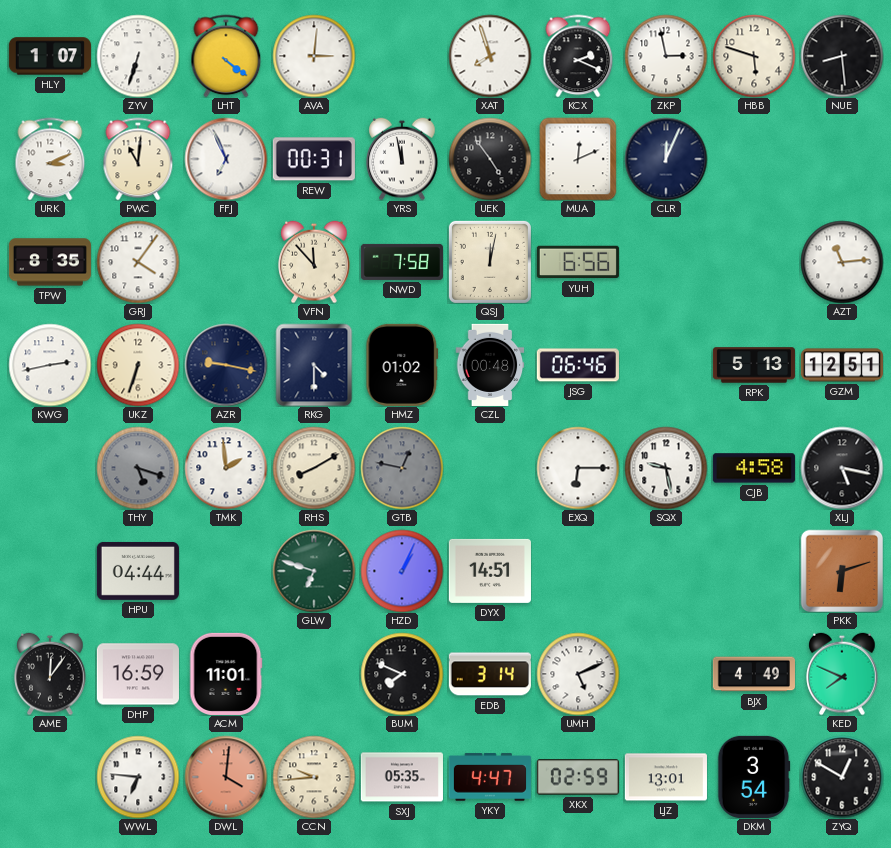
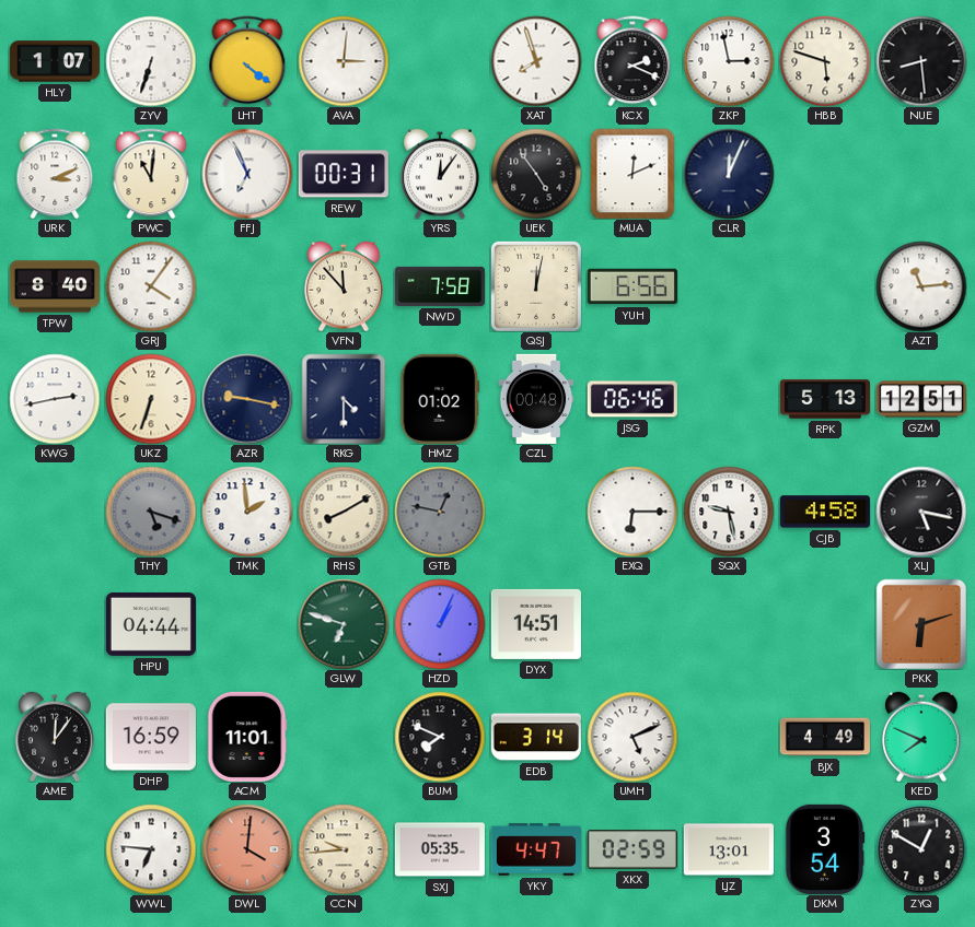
YRS: 11:58 -> 12:06 (440, 174)
TPW: 8:35 -> 8:40 (55, 286)
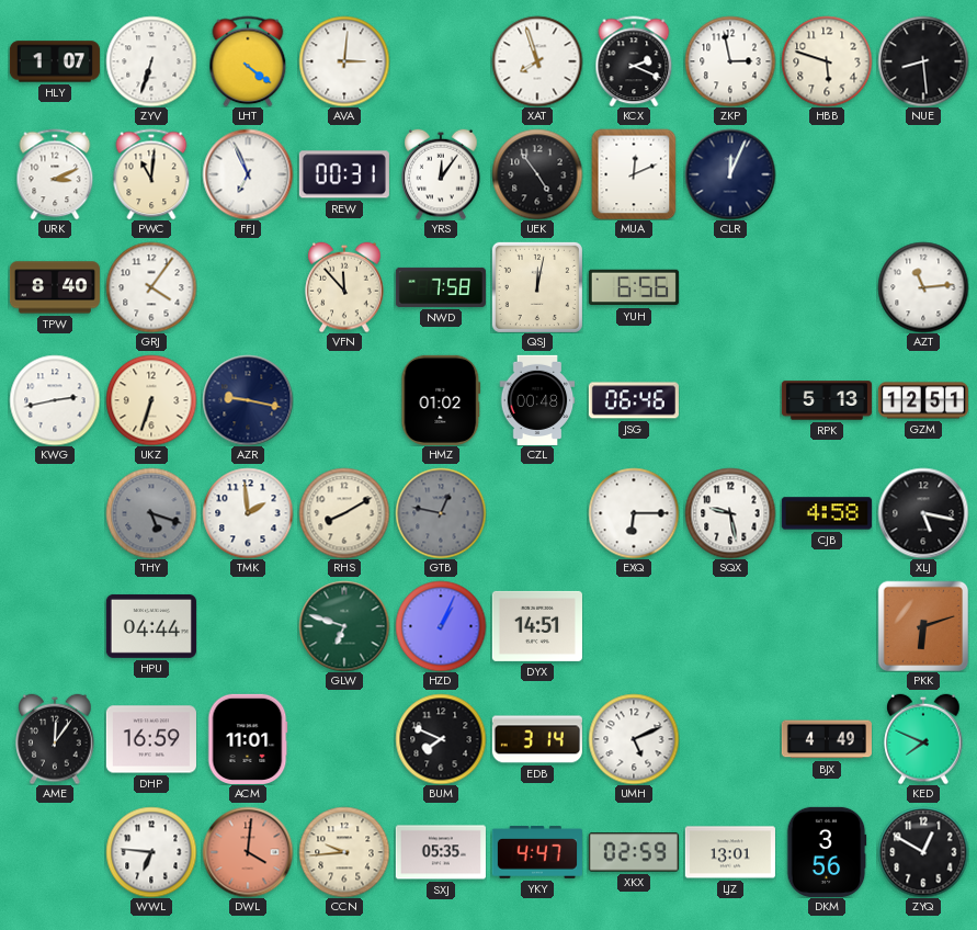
RKG: 4:30 -> none (344, 399)
DKM: 3:54 -> 3:56 (827, 852)
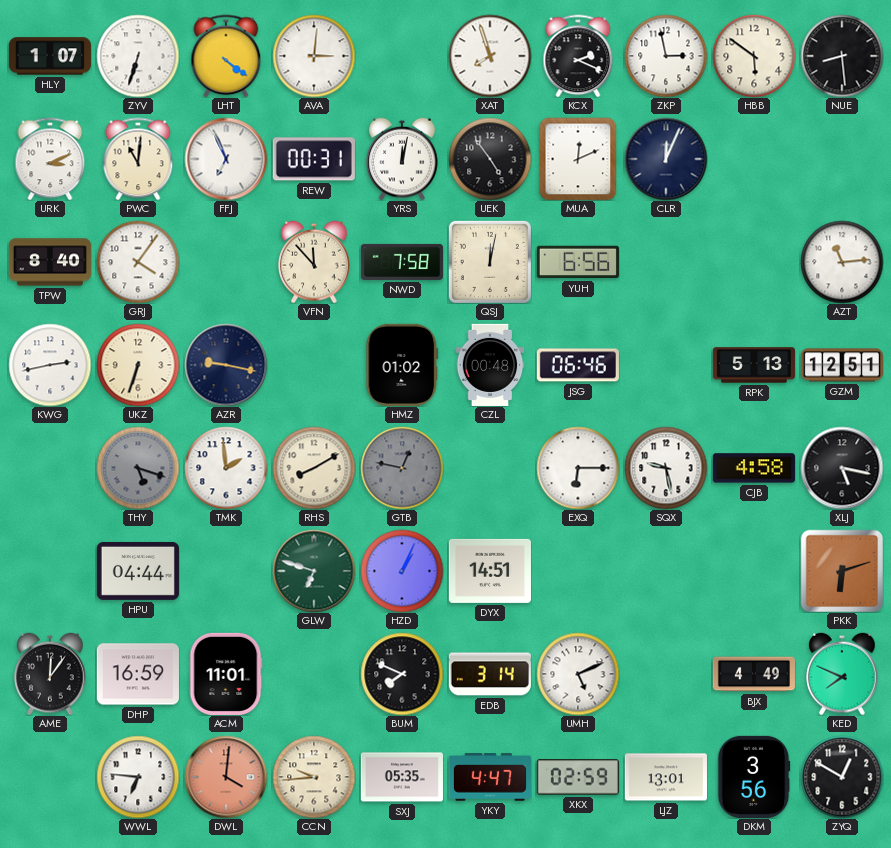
HBB: 5:48 -> 5:51 (754, 56)
YRS: 12:06 -> 12:02 (402, 159)
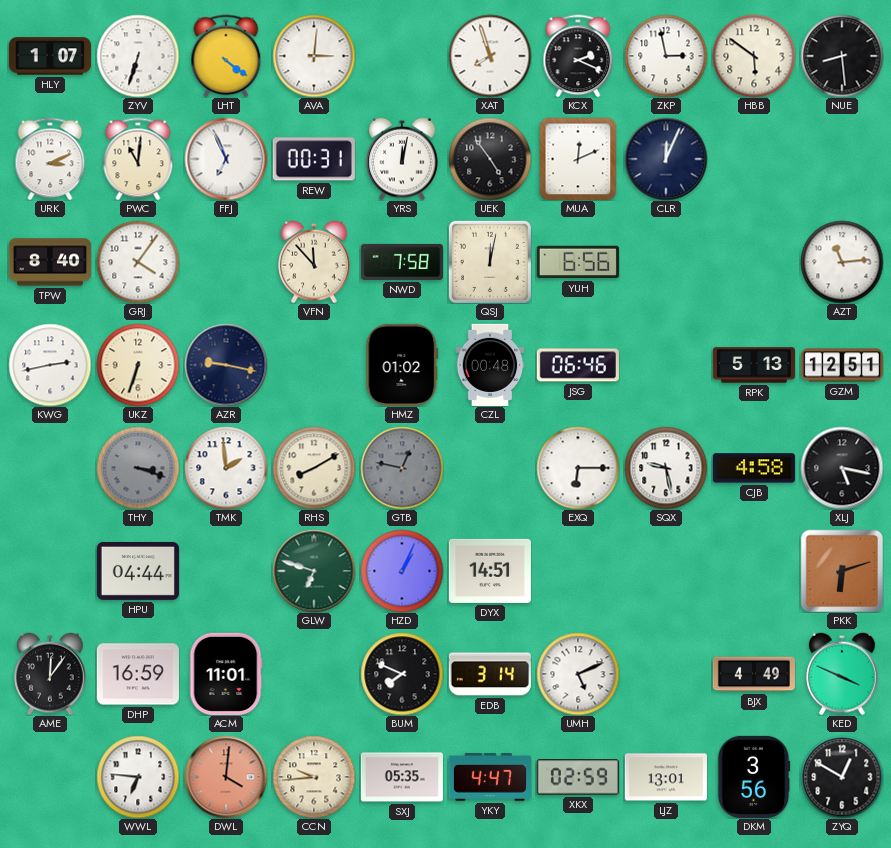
THY: 5:18 -> 3:18 (138, 468)
KED: 7:49 -> 3:49 (842, 674)
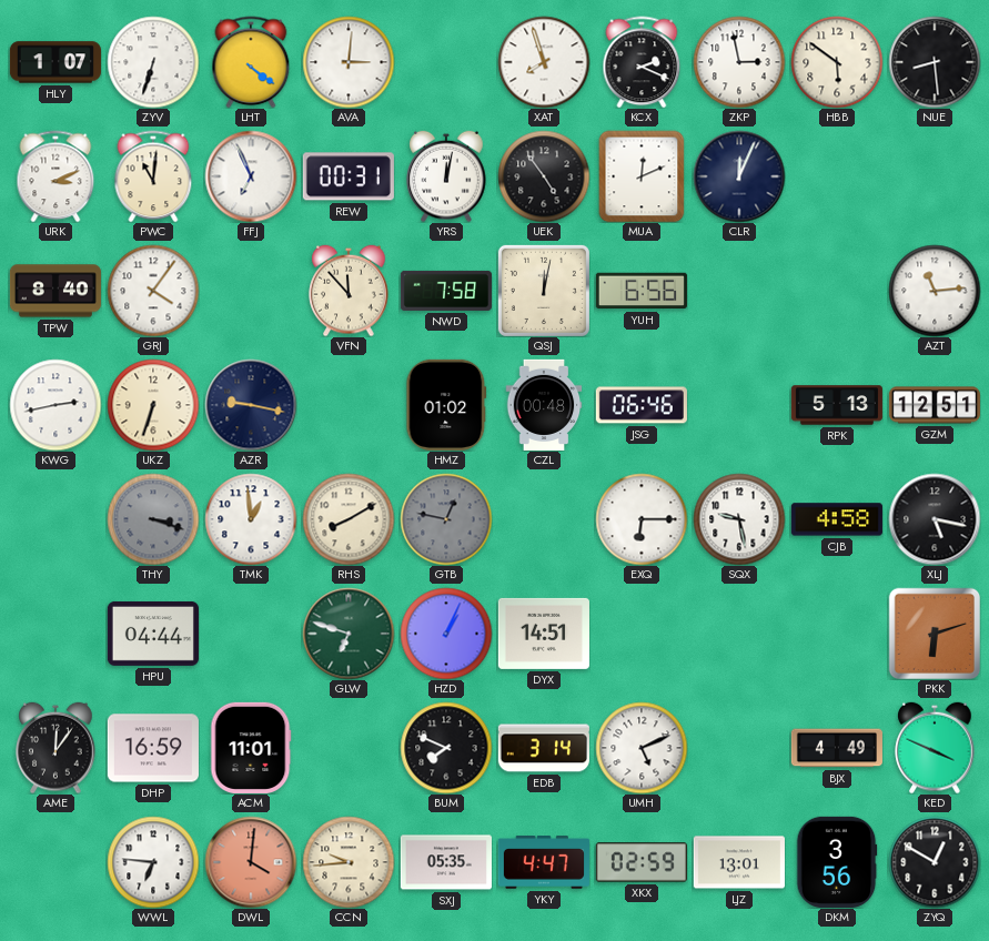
TMK: 1:59 -> 12:59 (251, 519)
